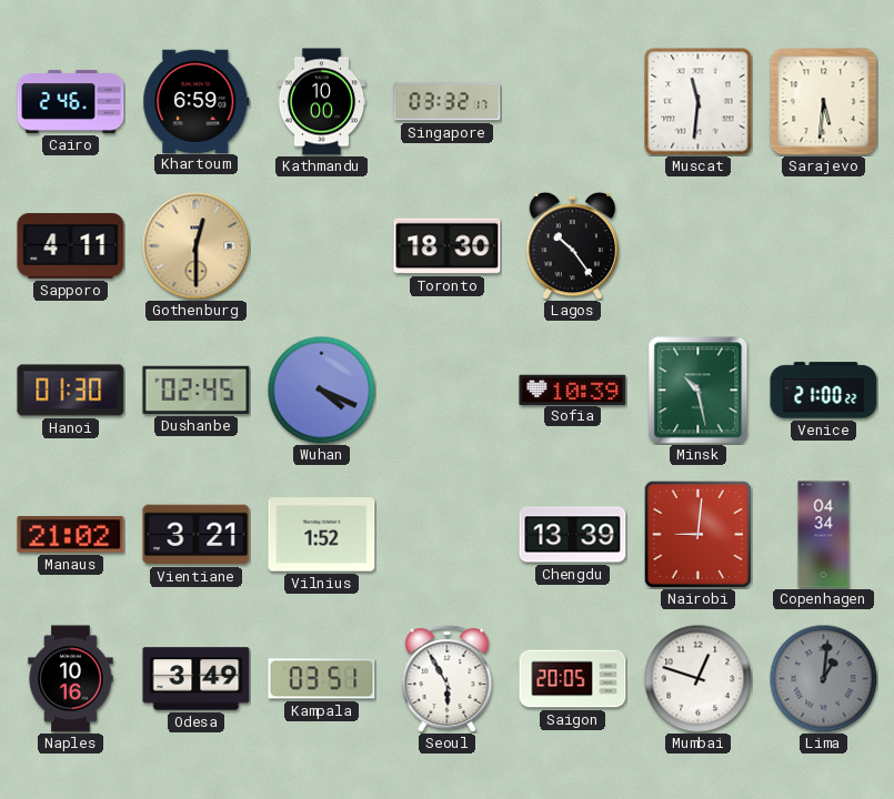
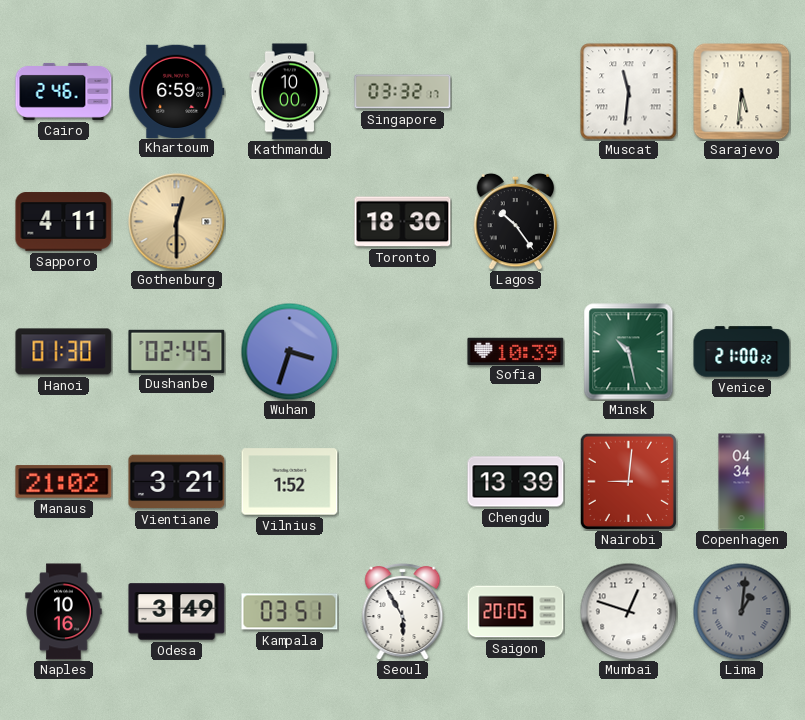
Wuhan: 4:19 -> 3:33 (289, 351)
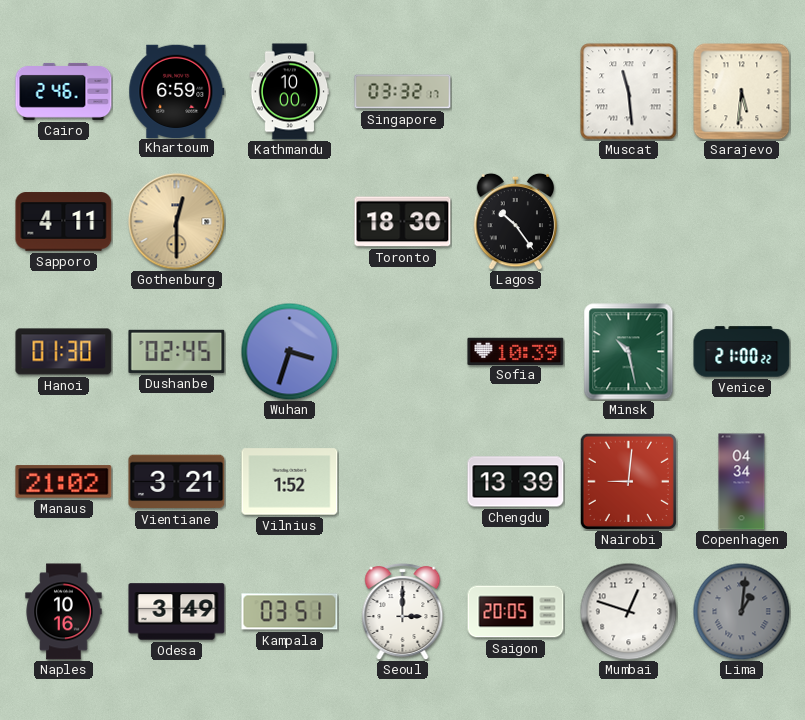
Muscat: 11:31 -> 11:29 (629, 92)
Seoul: 5:55 -> 3:00 (403, 611)
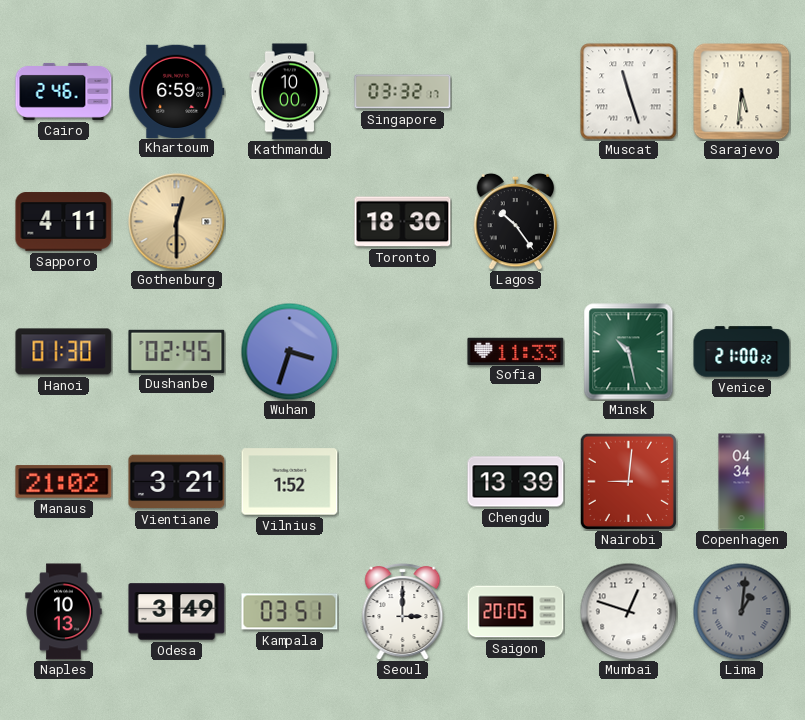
Muscat: 11:29 -> 11:27 (629, 92)
Sofia: 10:39 -> 11:33 (516, 351)
Naples: 10:16 -> 10:13 (64, 612)
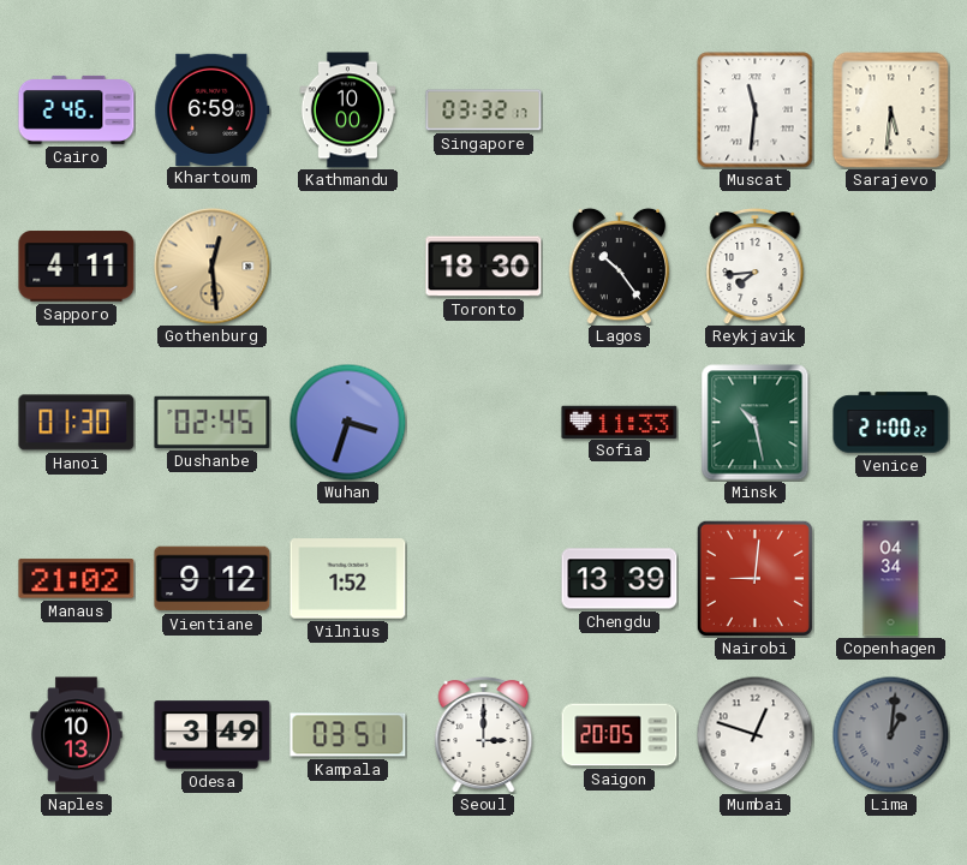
Muscat: 11:27 -> 11:31 (756, 111)
Gothenburg: 12:30 -> 12:29 (213, 267)
Reykjavik: none -> 7:44 (756, 266)
Vientiane: 3:21 -> 9:12 (213, 579)
